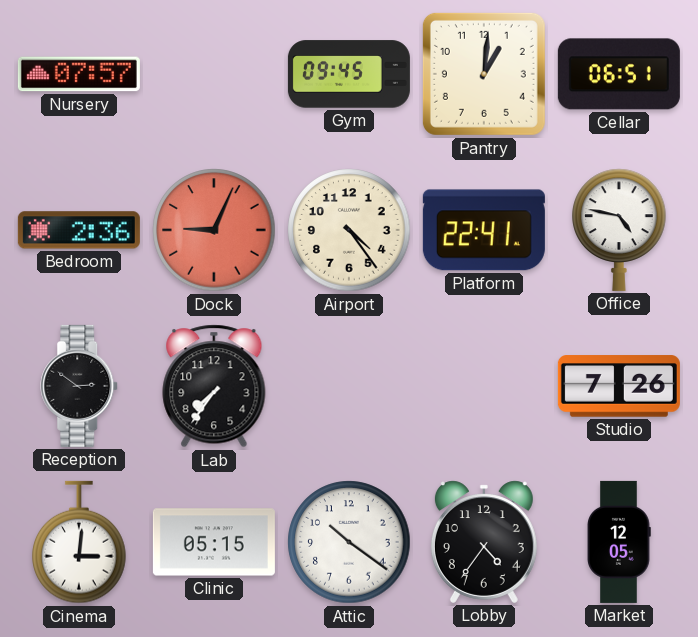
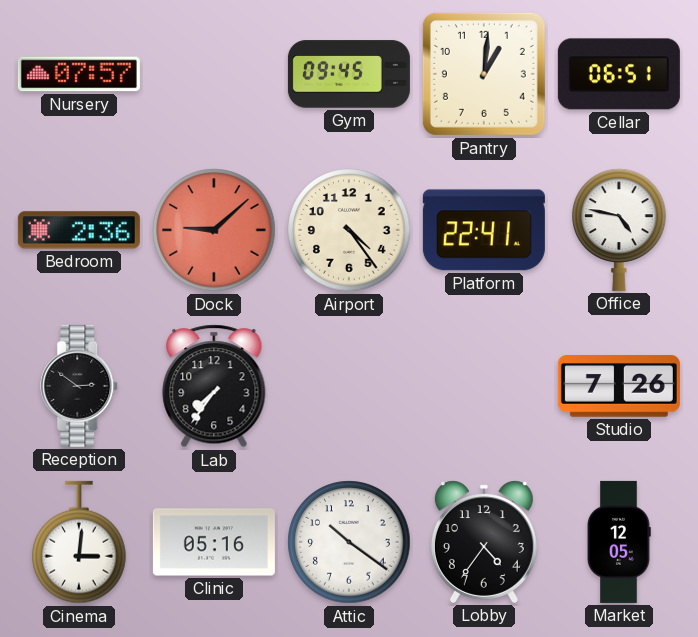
Dock: 9:04 -> 9:08 (214, 230)
Clinic: 05:15 -> 05:16 (214, 542)
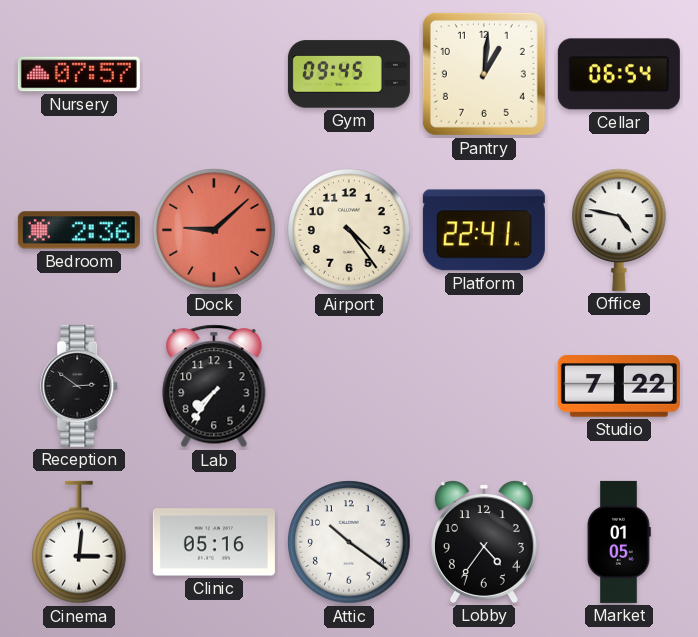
Cellar: 06:51 -> 06:54 (619, 74)
Studio: 7:26 -> 7:22 (619, 386)
Market: 12:05 -> 01:05 (619, 542)
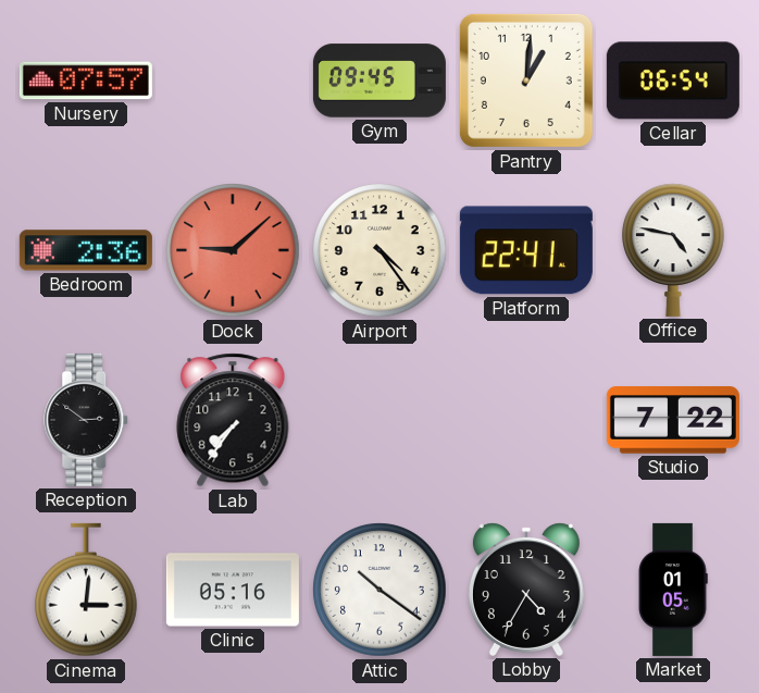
Lobby: 4:36 -> 4:35 (526, 590)
